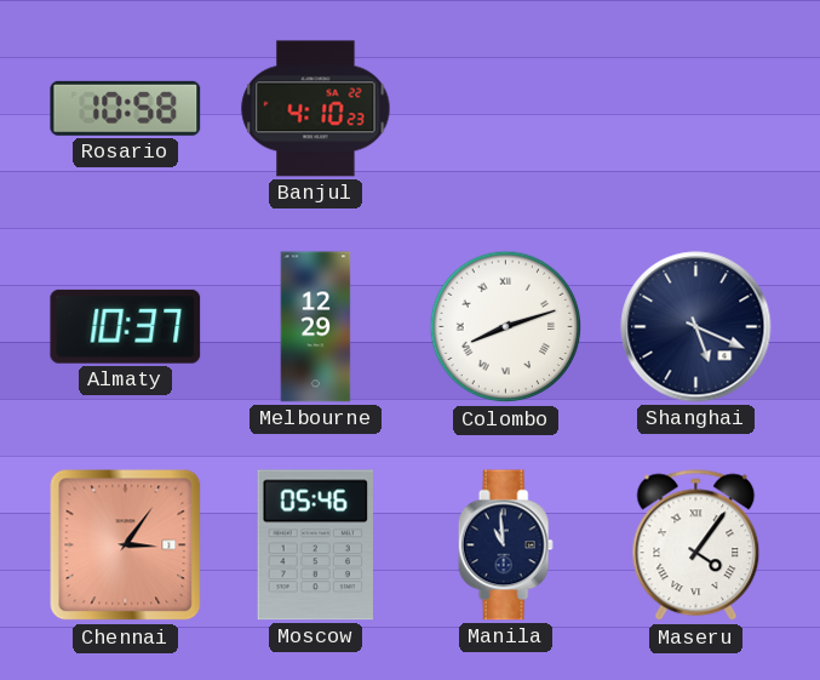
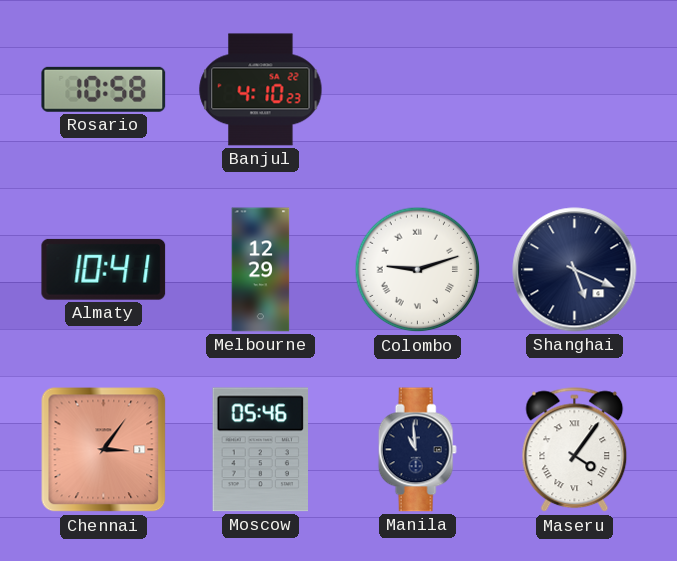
Almaty: 10:37 -> 10:41 (104, 269)
Colombo: 8:12 -> 9:12 (418, 270)
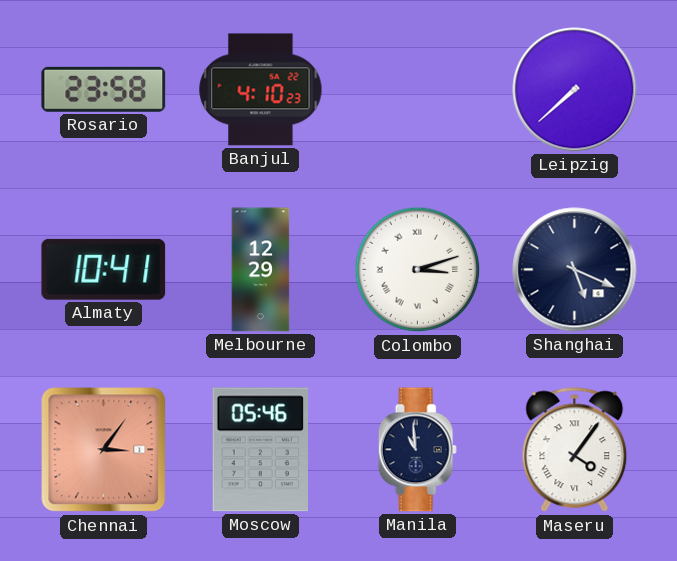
Rosario: 10:58 -> 23:58 (104, 89)
Leipzig: none -> 7:38 (575, 90)
Colombo: 9:12 -> 3:12 (418, 270)
